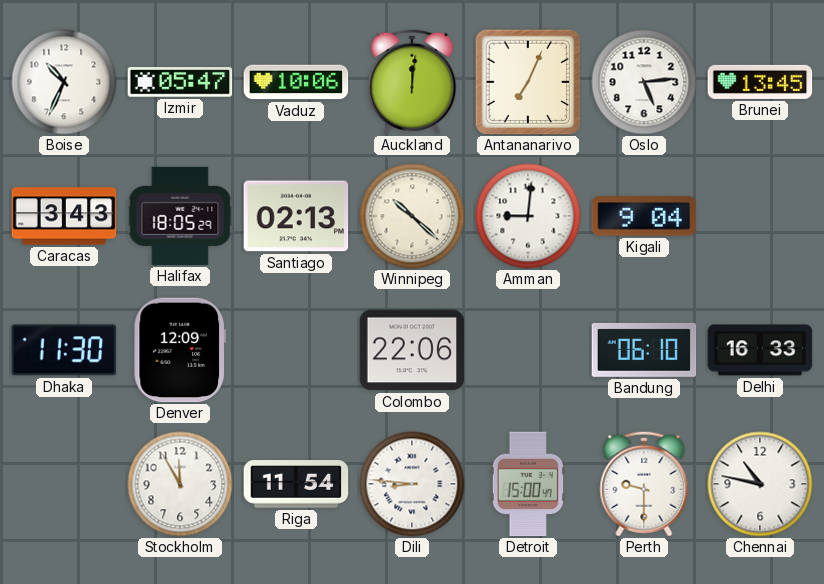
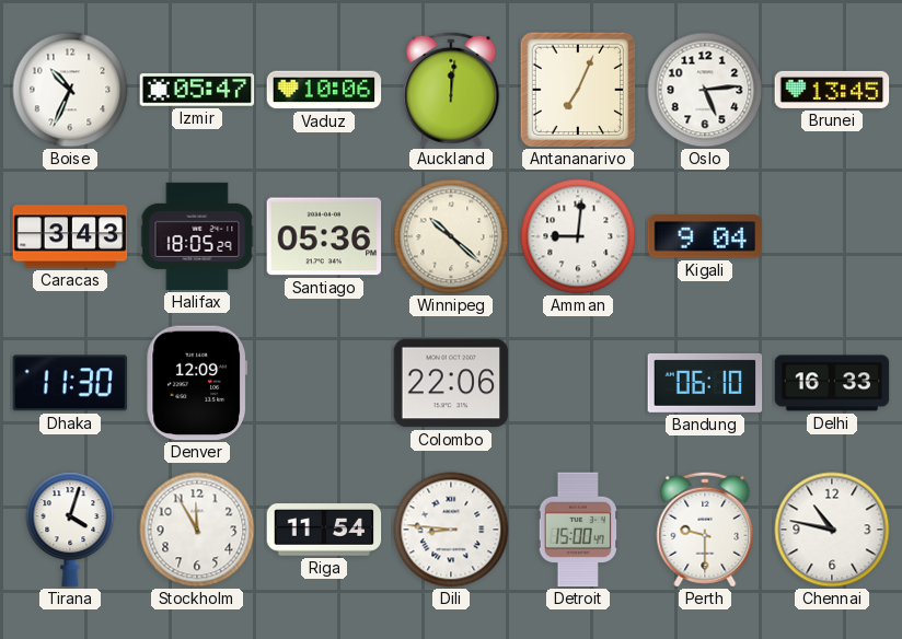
Santiago: 02:13 -> 05:36 (324, 236)
Tirana: none -> 4:03 (70, 530)
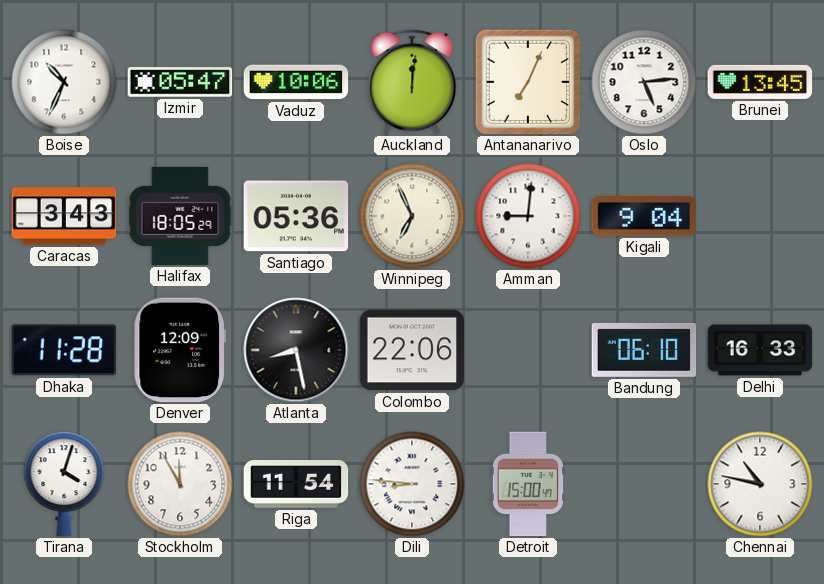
Winnipeg: 10:22 -> 6:56 (412, 216)
Dhaka: 11:30 -> 11:28 (64, 350)
Atlanta: none -> 8:28 (296, 350)
Perth: 9:30 -> none (705, 530)
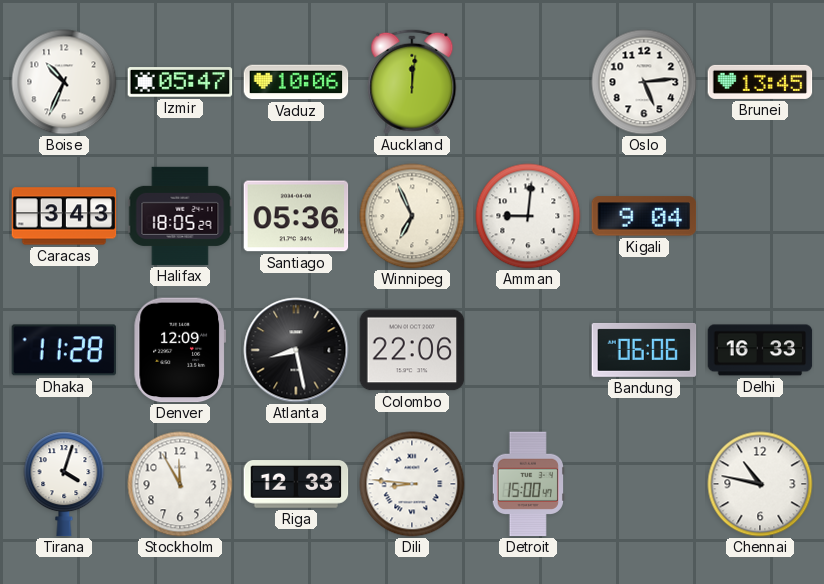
Antananarivo: 7:04 -> none (528, 82)
Bandung: 06:10 -> 06:06 (644, 350)
Riga: 11:54 -> 12:33 (296, 484)
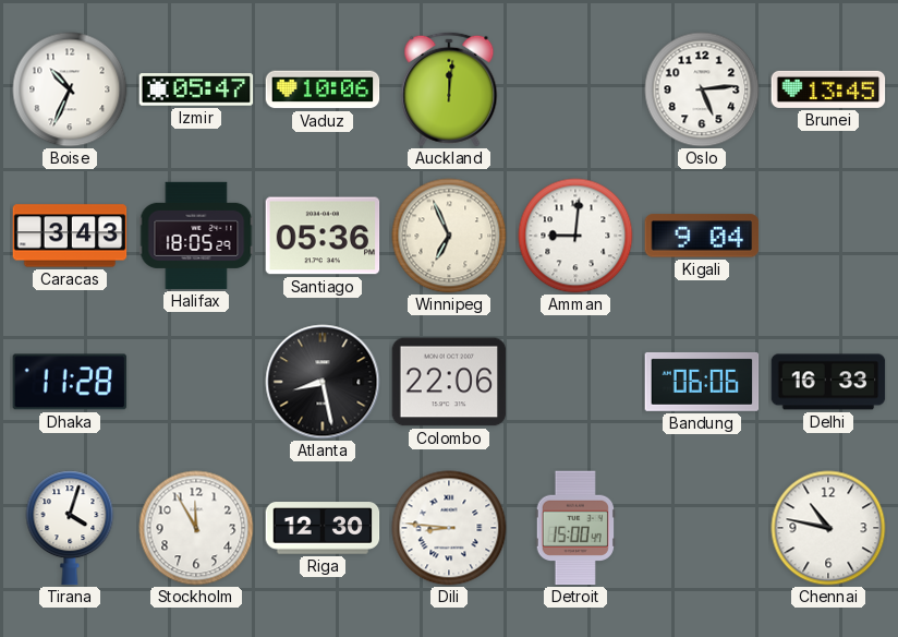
Denver: 12:09 -> none (180, 350)
Riga: 12:33 -> 12:30 (323, 528)
